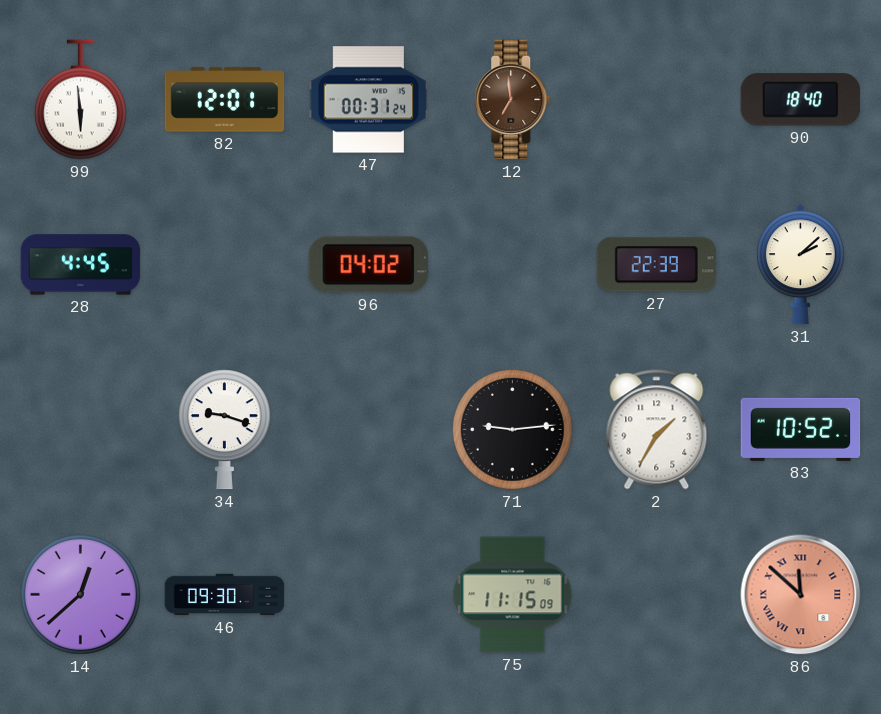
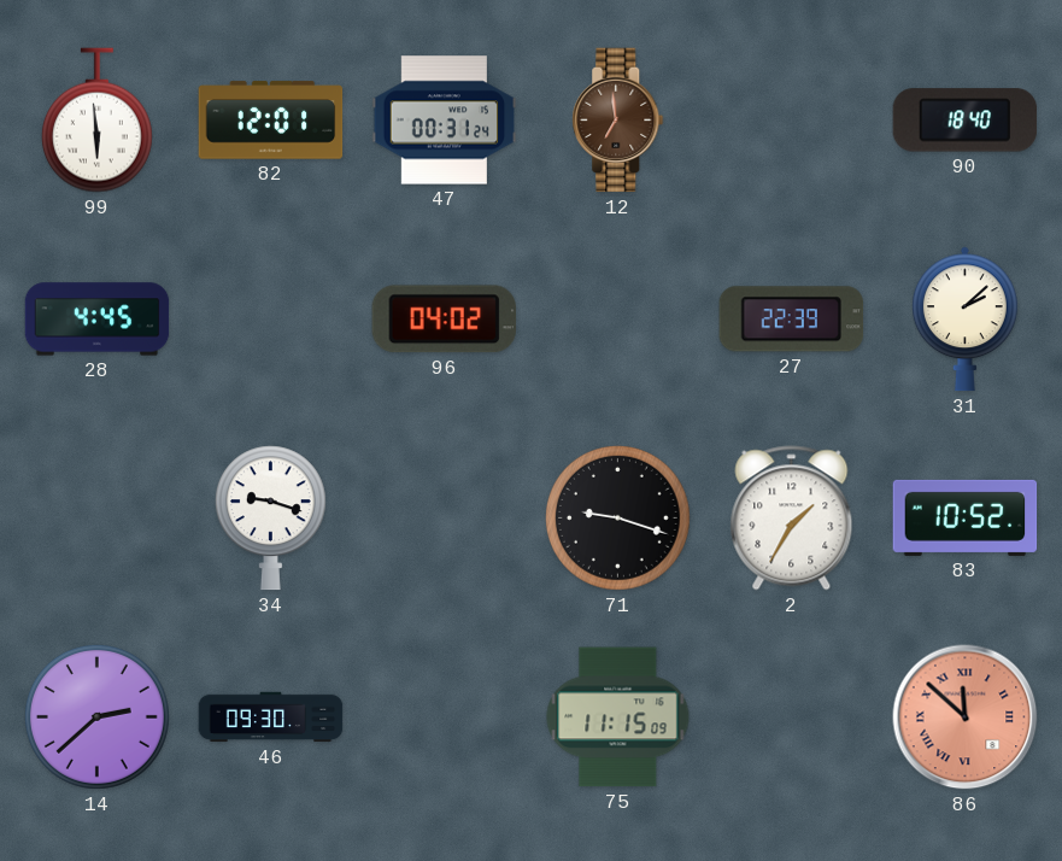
71: 9:14 -> 9:18 (617, 517)
14: 12:38 -> 2:38 (96, 716)
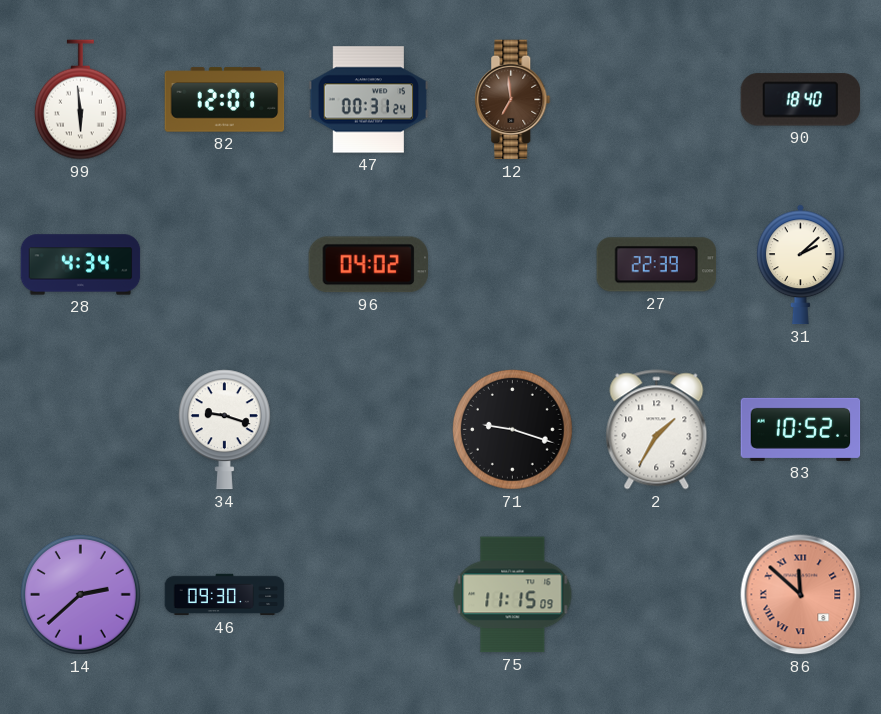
28: 4:45 -> 4:34 (81, 265)
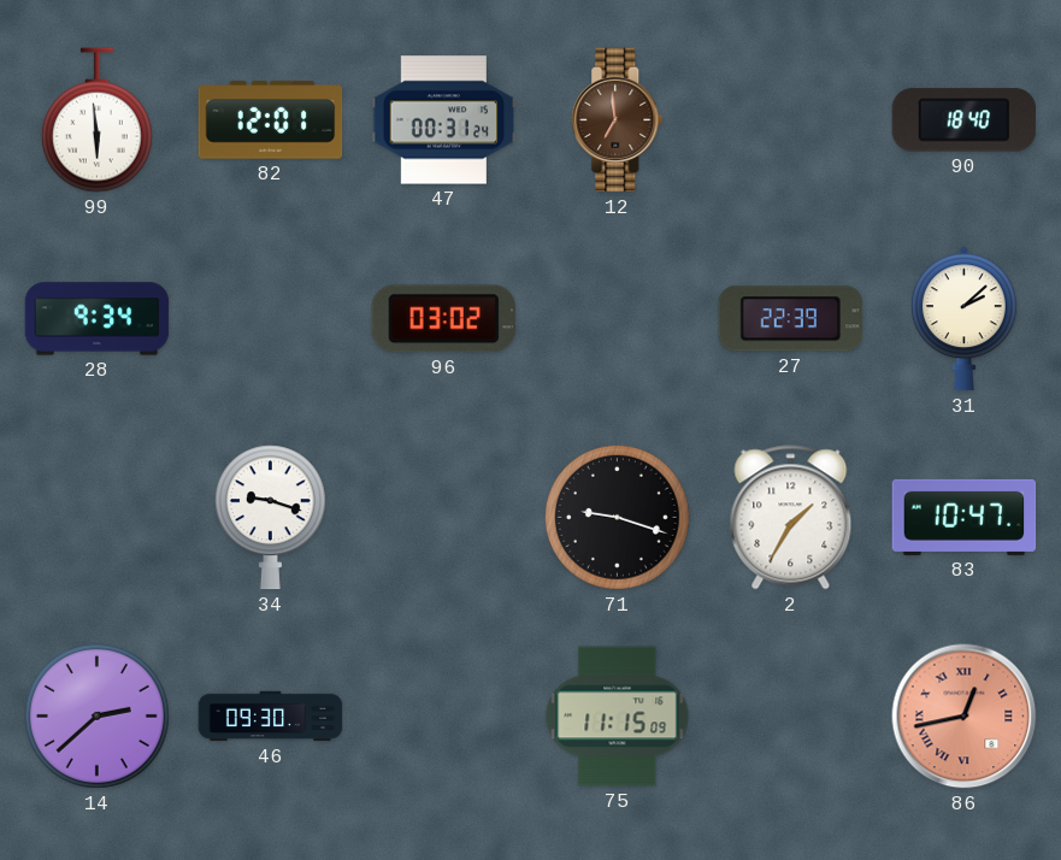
28: 4:34 -> 9:34 (98, 319)
96: 04:02 -> 03:02 (443, 319)
83: 10:52 -> 10:47 (965, 517)
86: 11:52 -> 12:43 (965, 717)
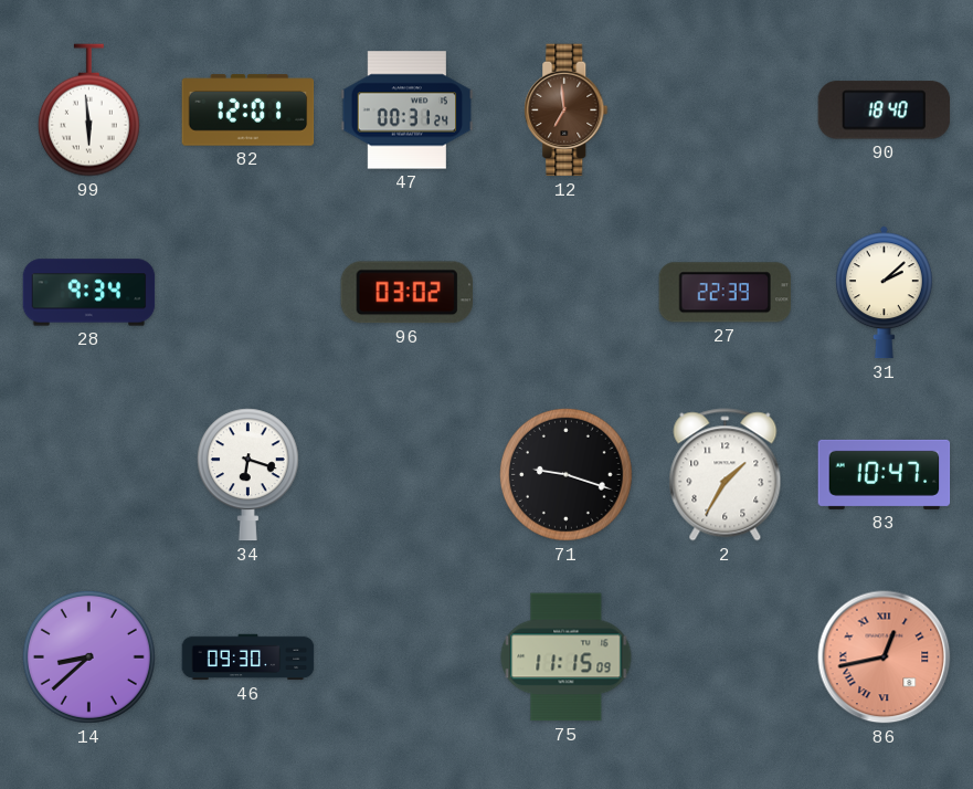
34: 9:18 -> 6:18 (247, 475)
14: 2:38 -> 8:38 (88, 656)
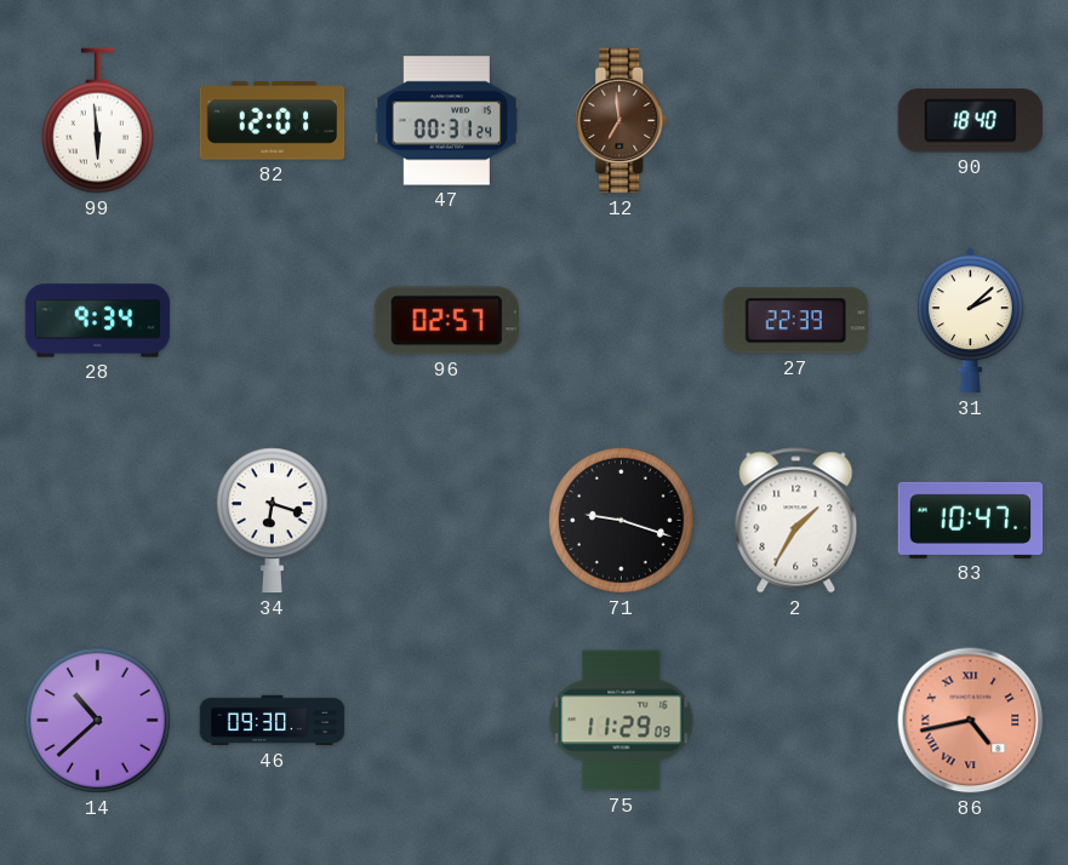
96: 03:02 -> 02:57 (446, 321)
14: 8:38 -> 10:38 (97, 720)
75: 11:15 -> 11:29 (622, 721)
86: 12:43 -> 4:43 (971, 721)
